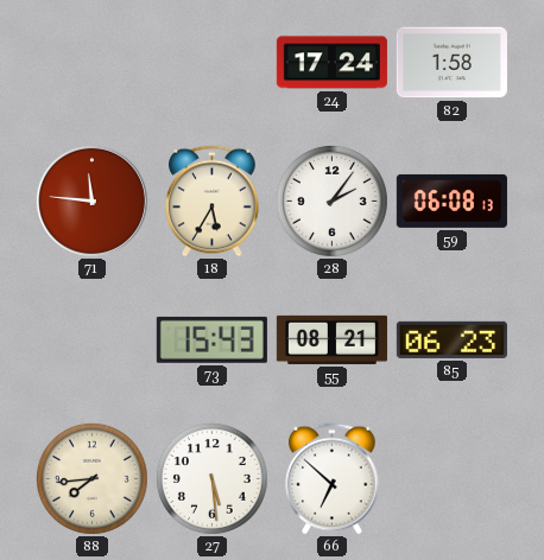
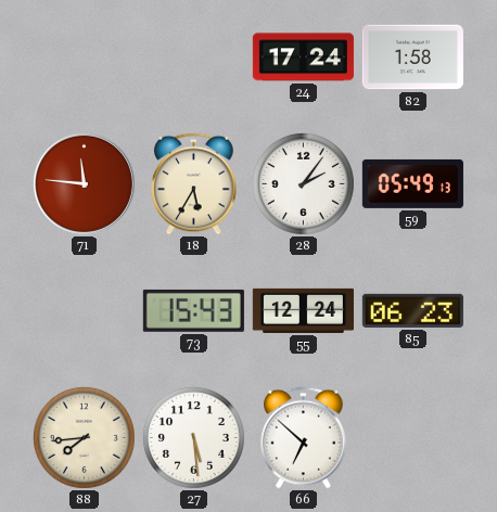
59: 06:08 -> 05:49 (412, 183)
55: 08:21 -> 12:24 (303, 310)
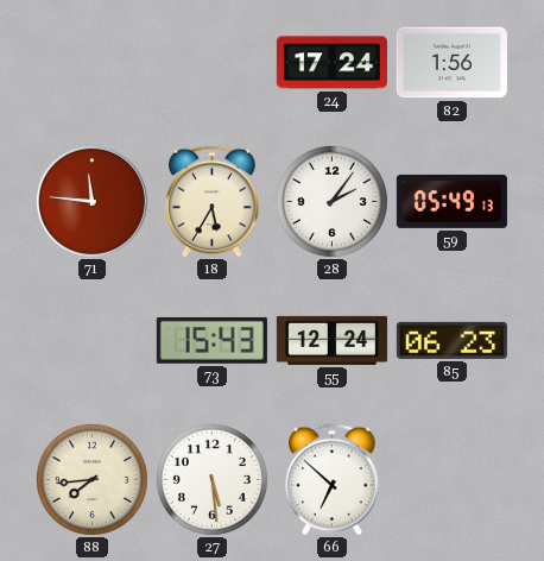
82: 1:58 -> 1:56 (451, 63)
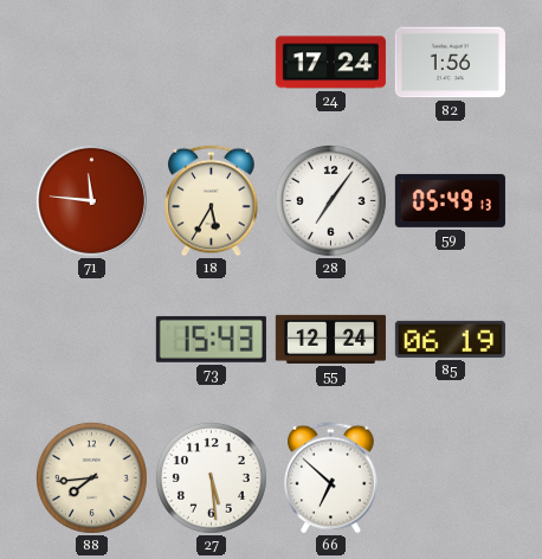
28: 2:06 -> 7:06 (330, 200)
85: 06:23 -> 06:19 (450, 339)
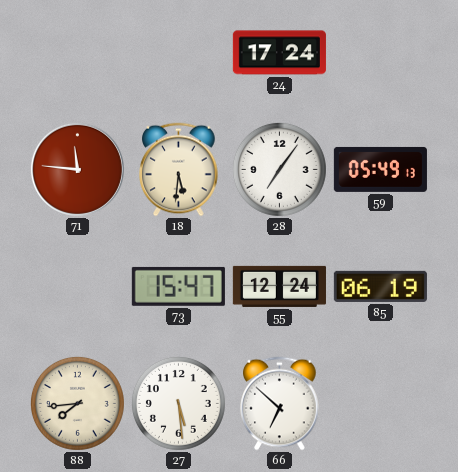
82: 1:56 -> none (450, 63)
18: 5:35 -> 5:31 (179, 170)
73: 15:43 -> 15:47 (178, 286)
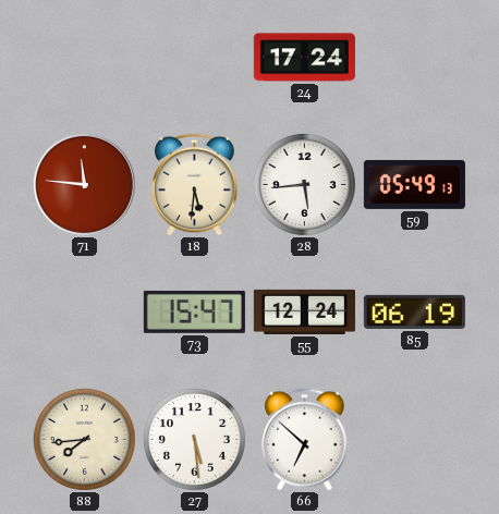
28: 7:06 -> 5:44 (304, 184)
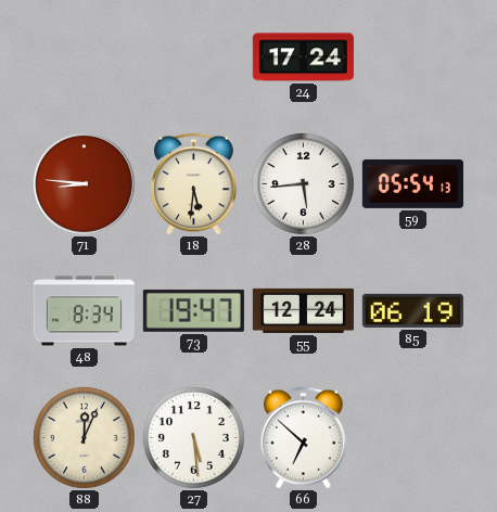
71: 11:46 -> 8:46 (84, 183)
59: 05:49 -> 05:54 (412, 183)
48: none -> 8:34 (84, 311)
73: 15:47 -> 19:47 (193, 310)
88: 7:44 -> 12:04 (84, 437)
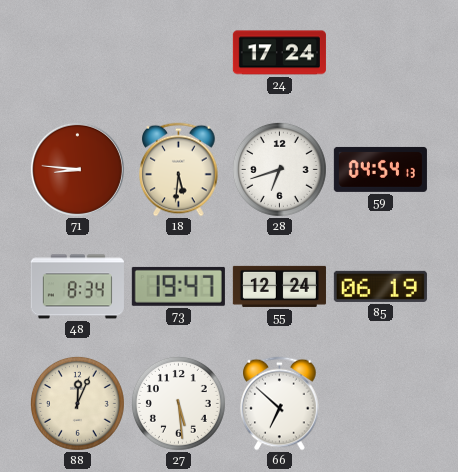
28: 5:44 -> 6:42 (279, 169)
59: 05:54 -> 04:54 (380, 169)
